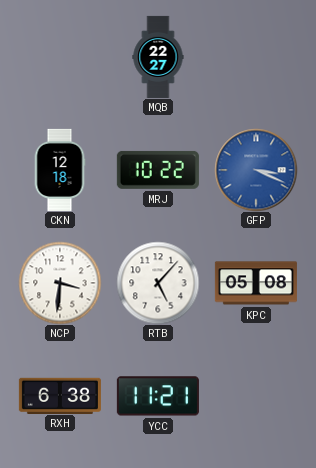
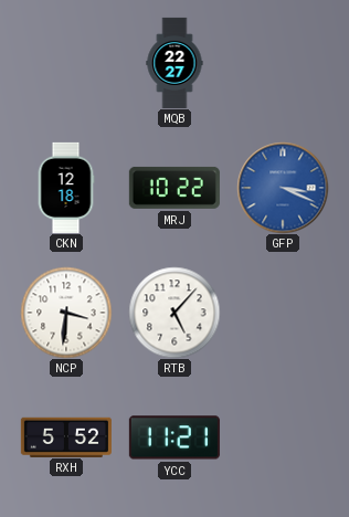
KPC: 05:08 -> none (256, 283)
RXH: 6:38 -> 5:52 (66, 436)
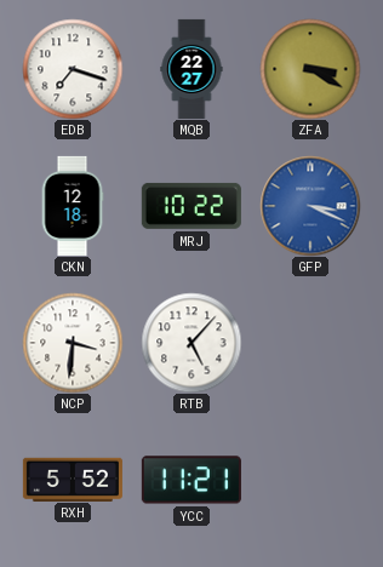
EDB: none -> 7:18 (73, 69)
ZFA: none -> 3:20 (310, 69)
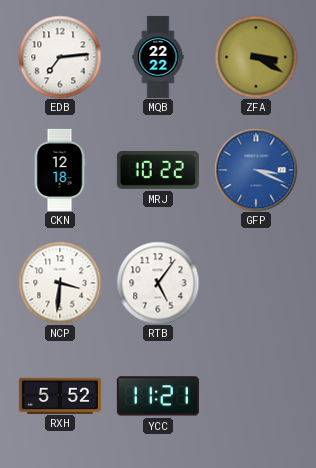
EDB: 7:18 -> 7:14 (60, 57)
MQB: 22:27 -> 22:22 (158, 57)
RTB: 5:07 -> 5:06 (158, 283)
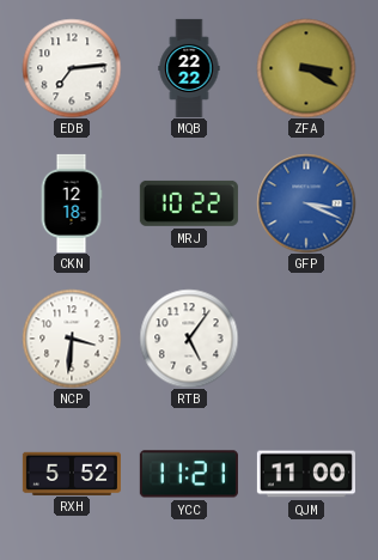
QJM: none -> 11:00 (306, 474)
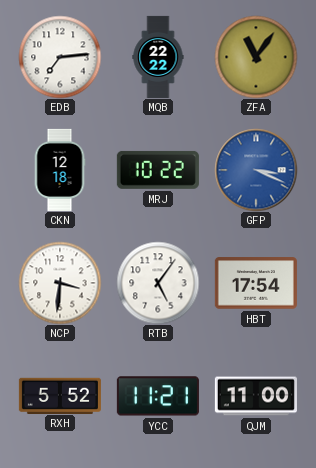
ZFA: 3:20 -> 11:06 (256, 57)
HBT: none -> 17:54 (256, 283)
